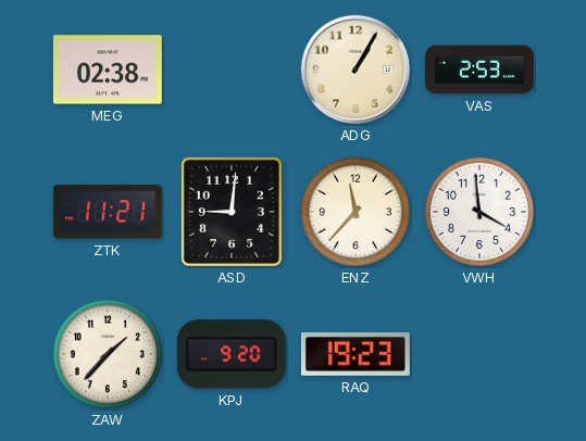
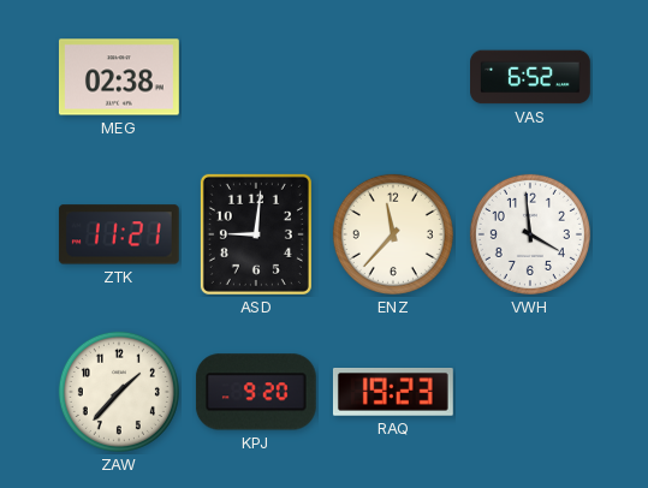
ADG: 1:05 -> none (356, 70)
VAS: 2:53 -> 6:52 (531, 77)
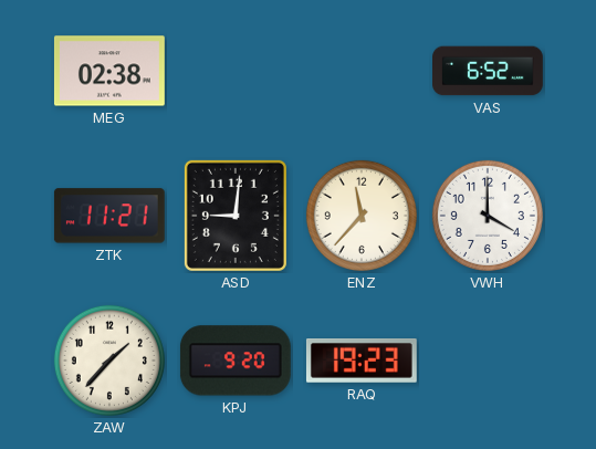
VWH: 3:59 -> 4:00 (488, 216)
